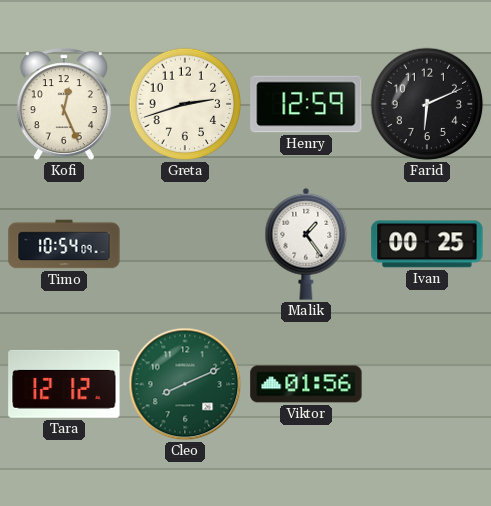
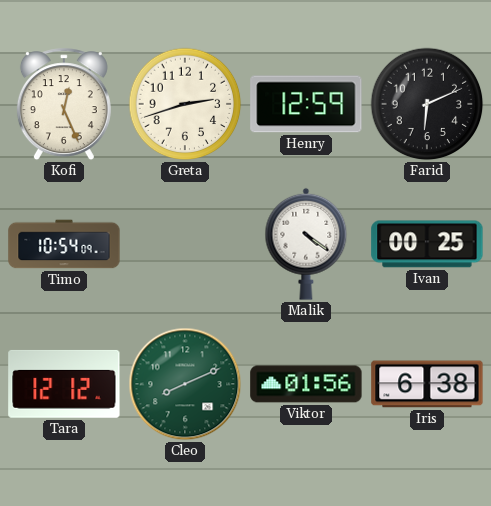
Malik: 1:24 -> 4:21 (306, 244)
Iris: none -> 6:38 (427, 384)
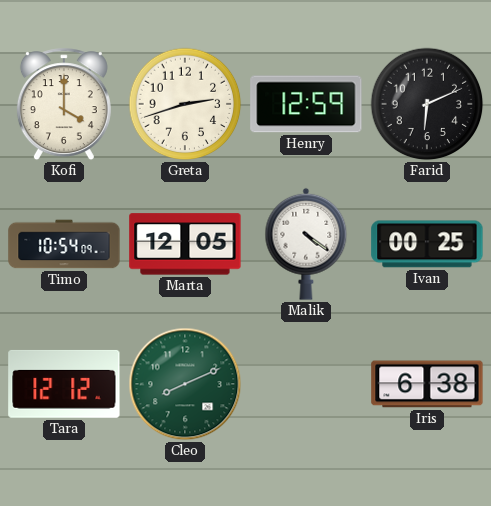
Kofi: 12:26 -> 4:00 (64, 105)
Marta: none -> 12:05 (185, 244)
Viktor: 01:56 -> none (306, 384)
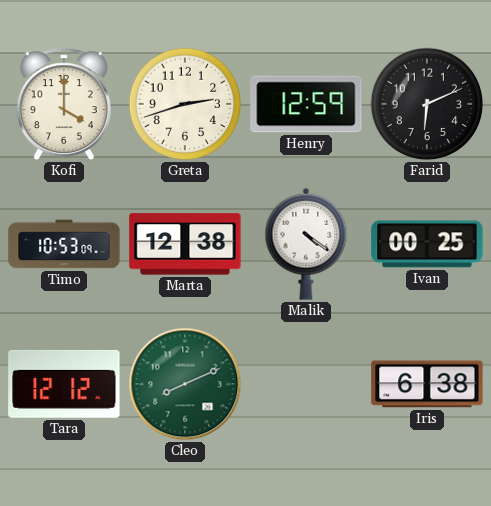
Timo: 10:54 -> 10:53 (64, 244)
Marta: 12:05 -> 12:38 (185, 244)
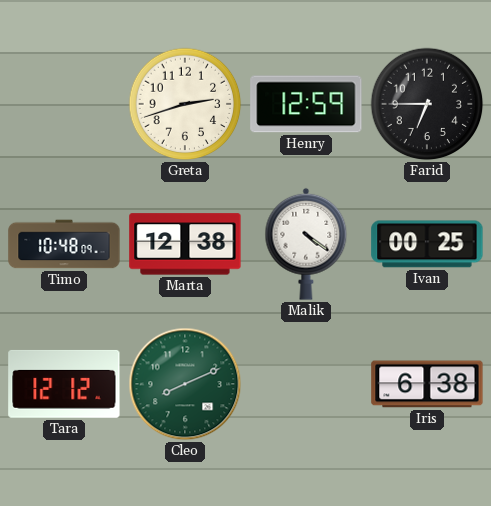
Kofi: 4:00 -> none (64, 105)
Farid: 6:11 -> 6:45 (427, 104)
Timo: 10:53 -> 10:48 (64, 244)
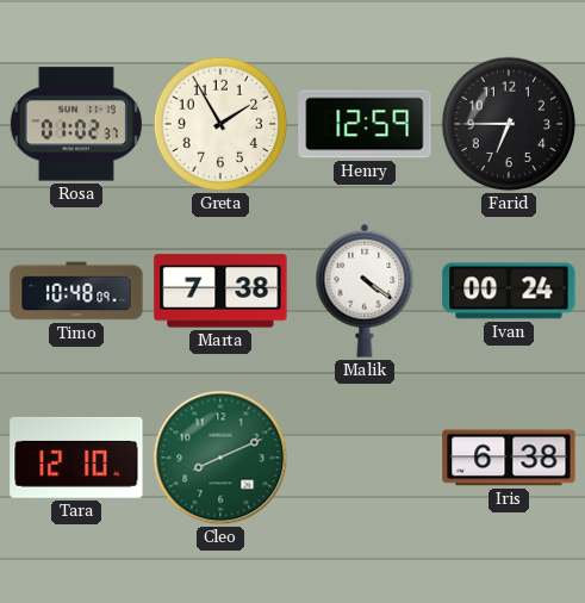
Rosa: none -> 01:02 (76, 124)
Greta: 2:42 -> 1:55 (220, 124)
Marta: 12:38 -> 7:38 (220, 291)
Ivan: 00:25 -> 00:24 (509, 291)
Tara: 12:12 -> 12:10 (76, 458)
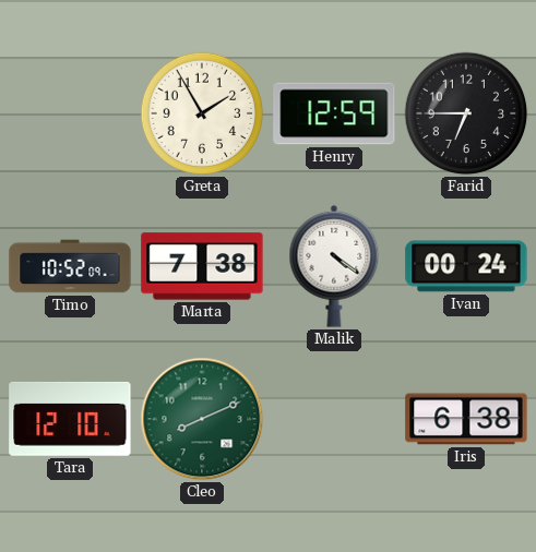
Rosa: 01:02 -> none (76, 124)
Timo: 10:48 -> 10:52 (70, 266)
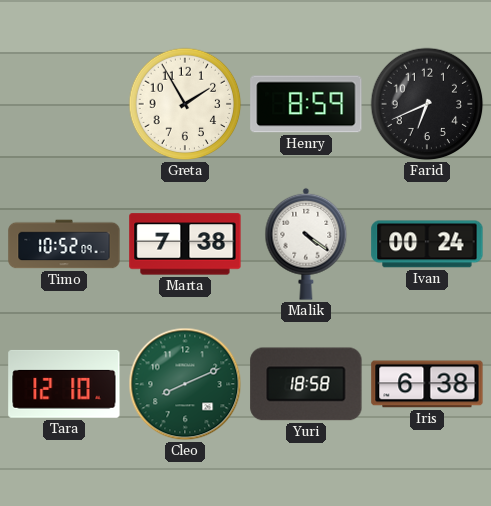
Henry: 12:59 -> 8:59 (306, 104)
Farid: 6:45 -> 6:41 (427, 104)
Yuri: none -> 18:58 (306, 384)
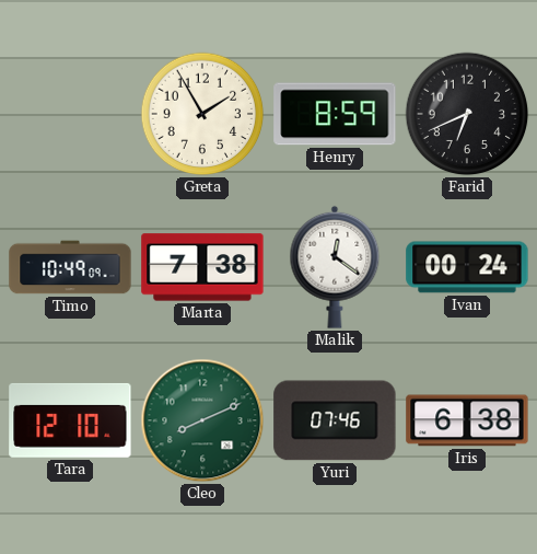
Timo: 10:52 -> 10:49 (70, 267)
Malik: 4:21 -> 12:21 (335, 267)
Yuri: 18:58 -> 07:46 (335, 420)
